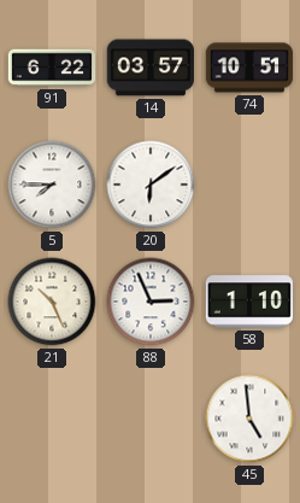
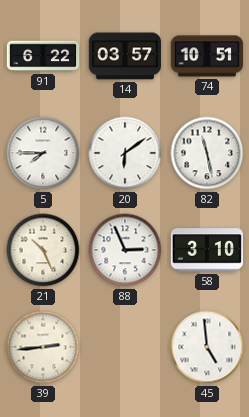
82: none -> 11:28 (207, 153)
58: 1:10 -> 3:10 (206, 250)
39: none -> 2:44 (43, 347)
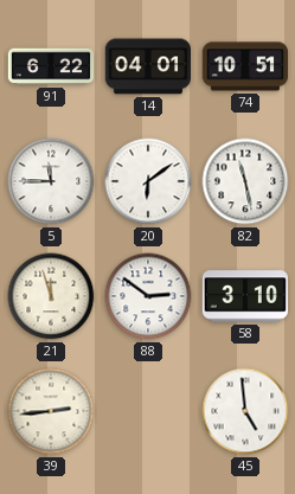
14: 03:57 -> 04:01 (148, 66)
5: 7:45 -> 11:45 (51, 181)
21: 10:26 -> 11:57 (51, 296)
88: 2:56 -> 2:51 (148, 296)
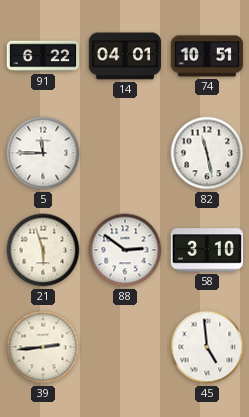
20: 6:09 -> none (148, 181)
21: 11:57 -> 5:57 (43, 250)
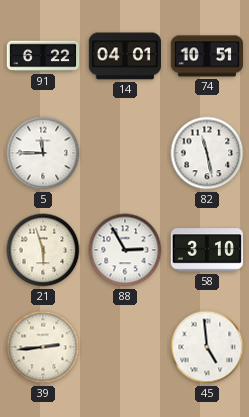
88: 2:51 -> 2:55 (125, 250)
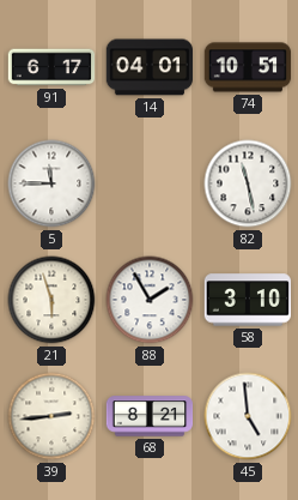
91: 6:22 -> 6:17 (51, 67)
88: 2:55 -> 1:55 (150, 300)
68: none -> 8:21 (150, 416)
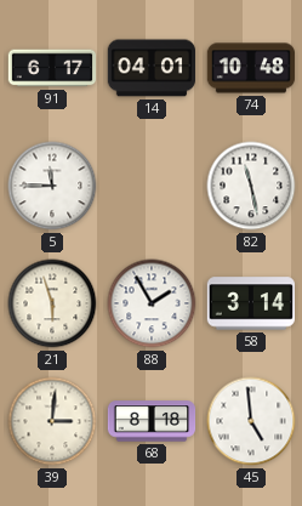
74: 10:51 -> 10:48 (251, 68)
58: 3:10 -> 3:14 (250, 303)
39: 2:44 -> 3:01 (52, 421)
68: 8:21 -> 8:18 (152, 421)
